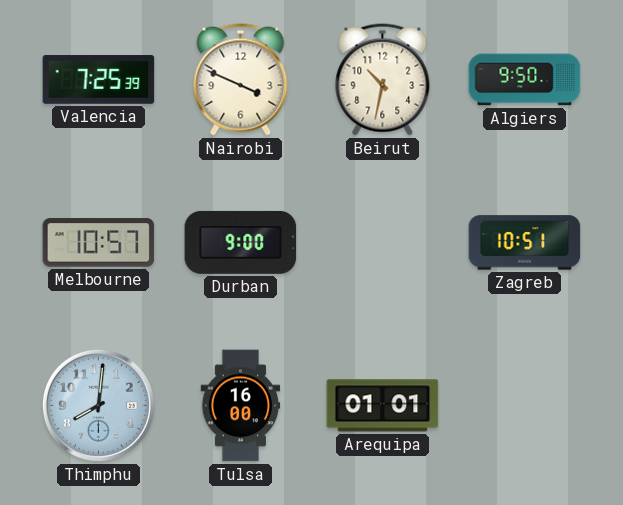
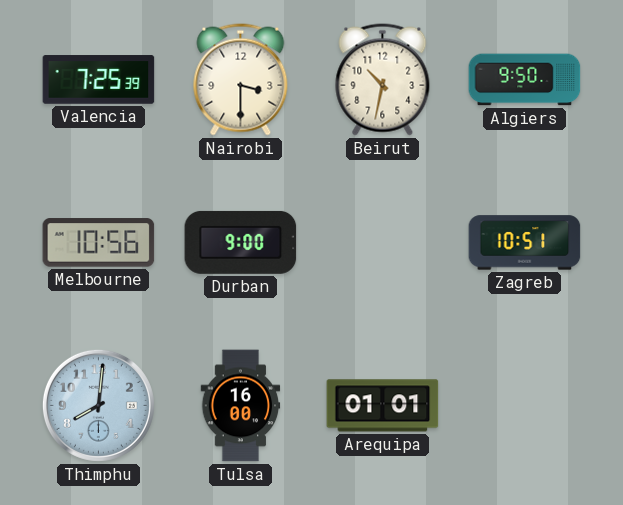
Nairobi: 3:49 -> 3:30 (241, 80)
Melbourne: 10:57 -> 10:56 (99, 243)
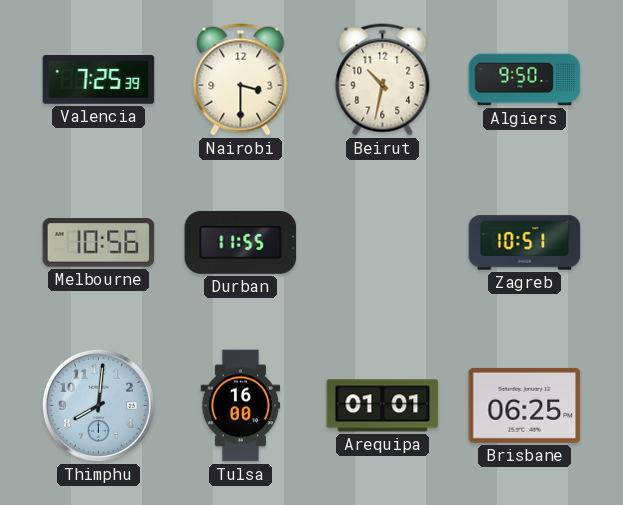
Durban: 9:00 -> 11:55 (241, 242)
Brisbane: none -> 06:25 (525, 405)
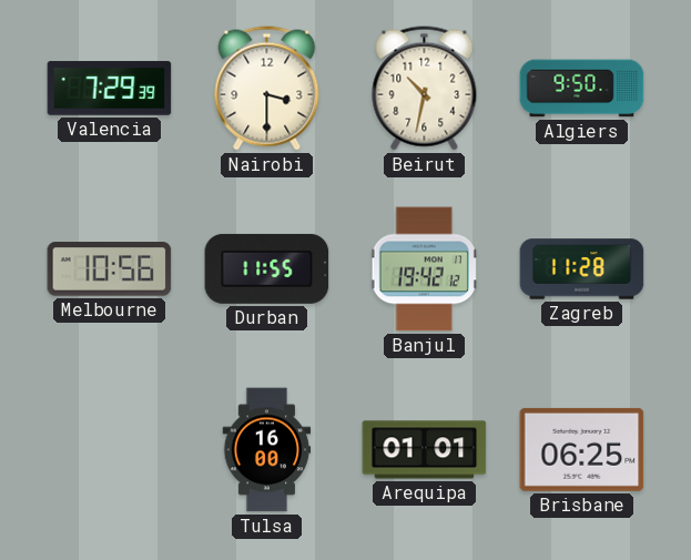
Valencia: 7:25 -> 7:29 (110, 89)
Banjul: none -> 19:42 (425, 269)
Zagreb: 10:51 -> 11:28 (582, 269)
Thimphu: 8:01 -> none (98, 405)
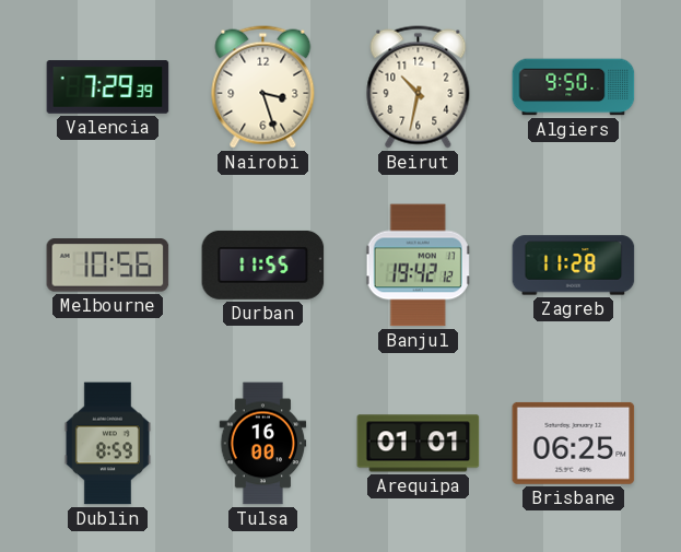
Nairobi: 3:30 -> 3:27 (263, 87)
Dublin: none -> 8:59 (107, 444)
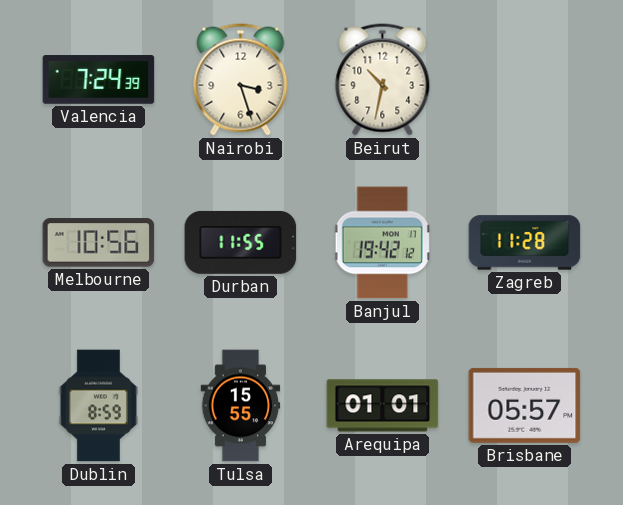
Valencia: 7:29 -> 7:24 (99, 80)
Algiers: 9:50 -> none (574, 87)
Tulsa: 16:00 -> 15:55 (241, 406)
Brisbane: 06:25 -> 05:57 (525, 405)
